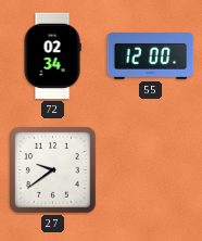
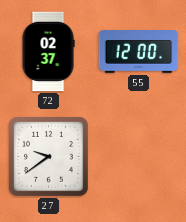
72: 02:34 -> 02:37 (48, 52)
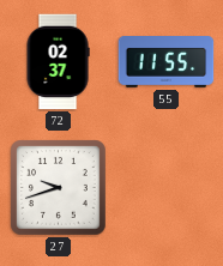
55: 12:00 -> 11:55 (167, 62)
27: 9:39 -> 9:42 (59, 188)
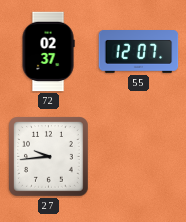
55: 11:55 -> 12:07 (139, 52)
27: 9:42 -> 9:44 (49, 157)
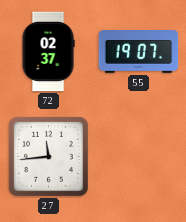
55: 12:07 -> 19:07 (139, 52)
27: 9:44 -> 11:44 (49, 157)
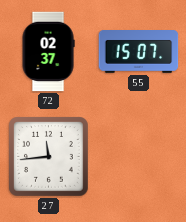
55: 19:07 -> 15:07 (139, 52)
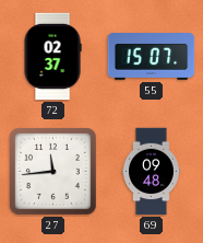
69: none -> 09:48 (152, 172)
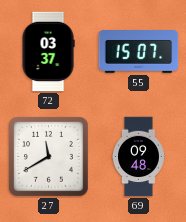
72: 02:37 -> 03:37 (48, 52)
27: 11:44 -> 11:40 (49, 157)
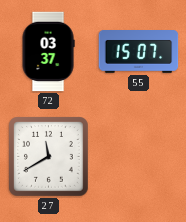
69: 09:48 -> none (139, 157)
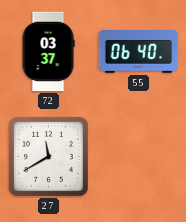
55: 15:07 -> 06:40 (139, 52)
